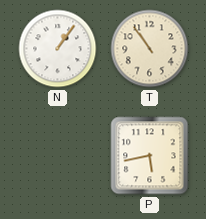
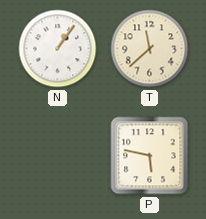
T: 10:54 -> 11:38 (150, 49)
P: 5:43 -> 5:47 (150, 156)
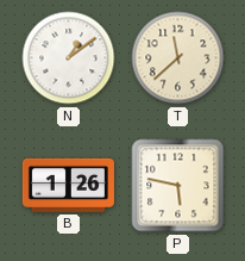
N: 1:06 -> 1:09 (69, 58)
B: none -> 1:26 (68, 185)
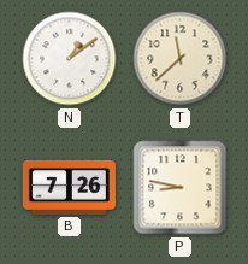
B: 1:26 -> 7:26 (69, 187)
P: 5:47 -> 8:47 (181, 188)
